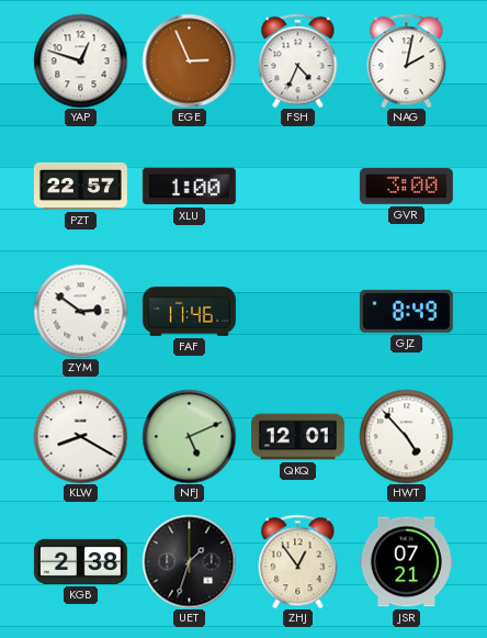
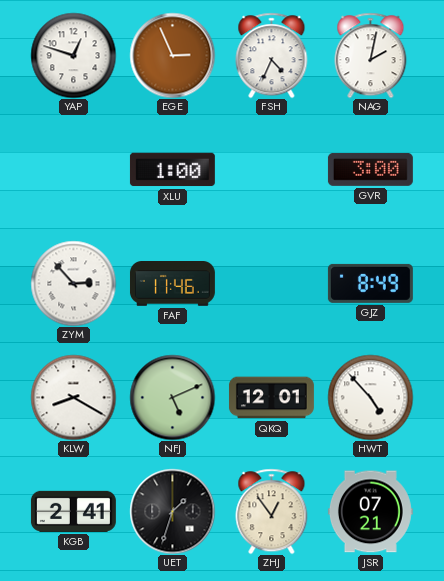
PZT: 22:57 -> none (80, 186)
ZYM: 2:51 -> 2:53 (73, 283)
KGB: 2:38 -> 2:41 (73, 511)
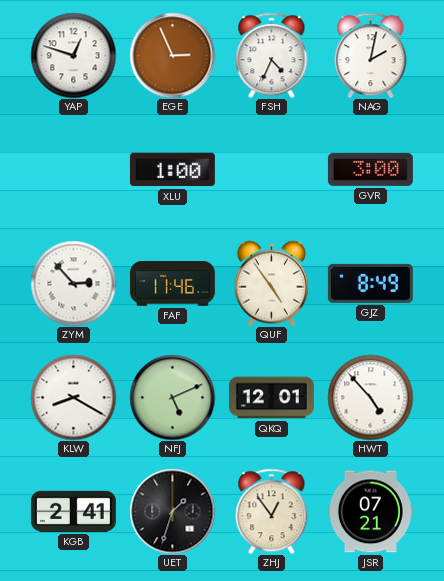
QUF: none -> 4:54 (271, 283)
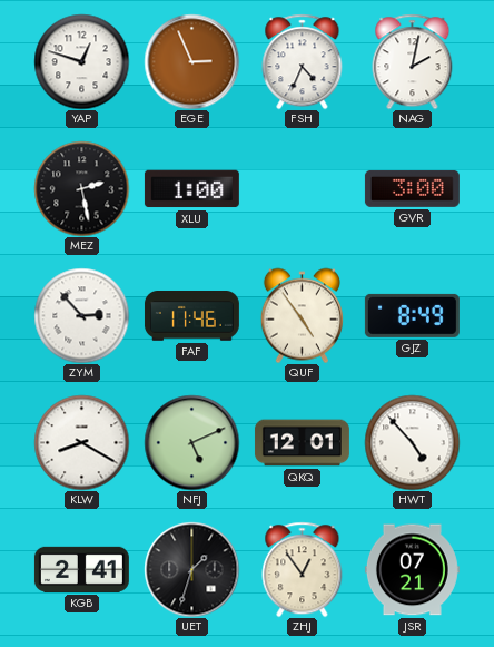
MEZ: none -> 2:28 (81, 188)
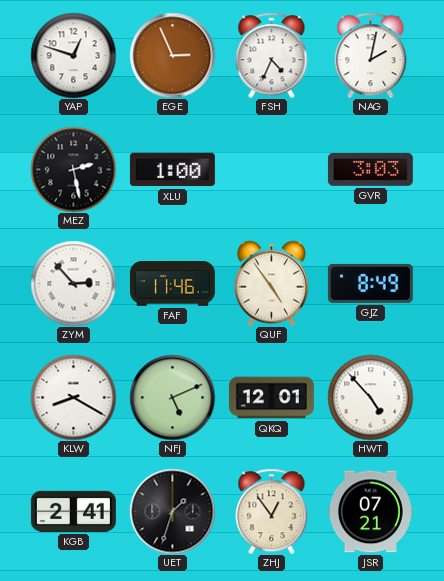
GVR: 3:00 -> 3:03 (370, 169)
